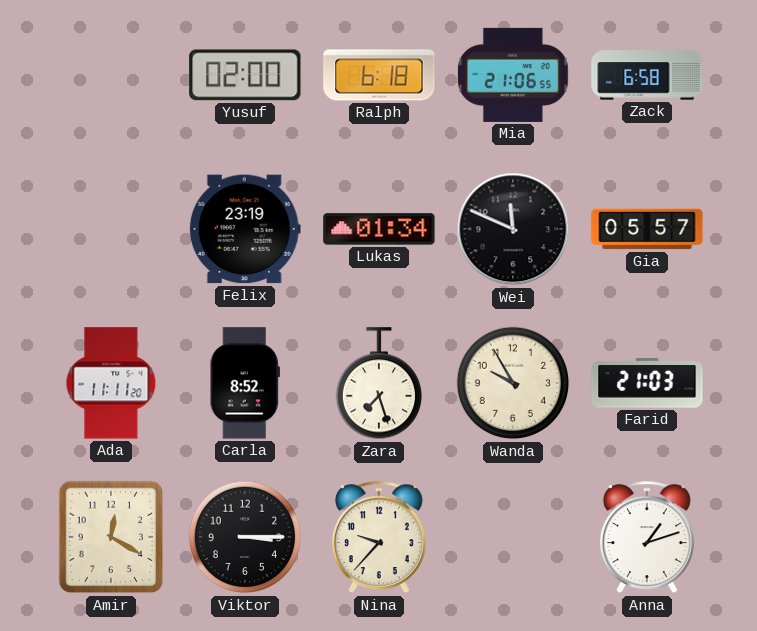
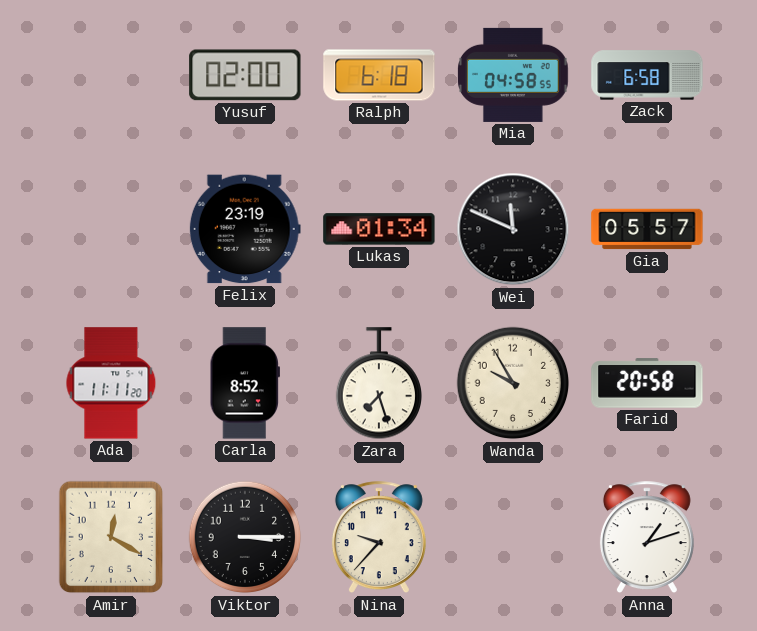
Mia: 21:06 -> 04:58 (514, 75)
Farid: 21:03 -> 20:58 (647, 383)
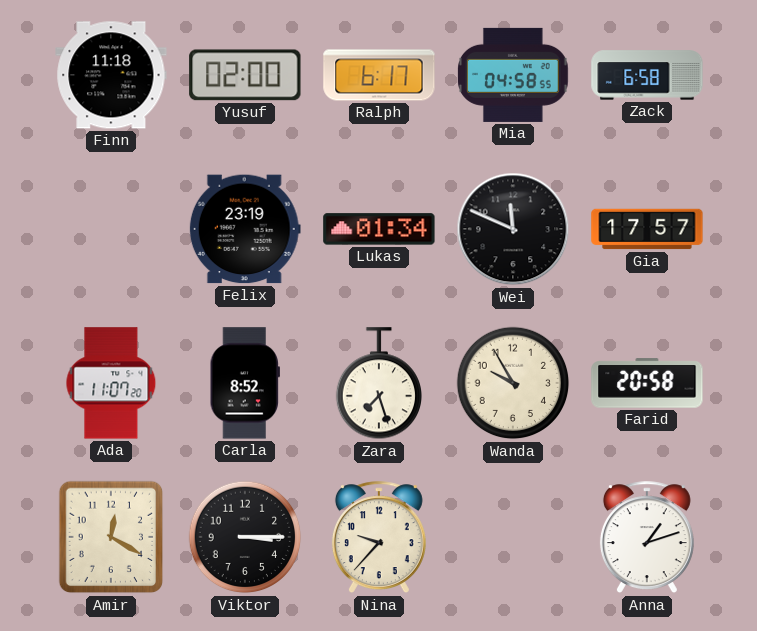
Finn: none -> 11:18 (111, 75)
Ralph: 6:18 -> 6:17 (379, 75)
Gia: 05:57 -> 17:57 (647, 229)
Ada: 11:11 -> 11:07 (111, 383)
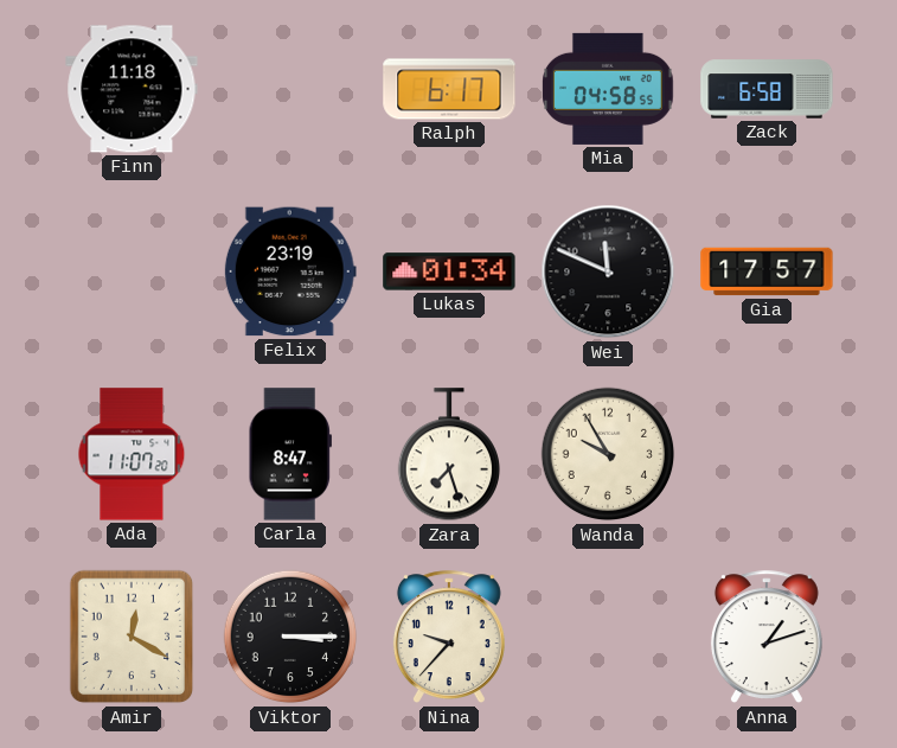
Yusuf: 02:00 -> none (245, 75)
Carla: 8:52 -> 8:47 (289, 454)
Farid: 20:58 -> none (647, 383)
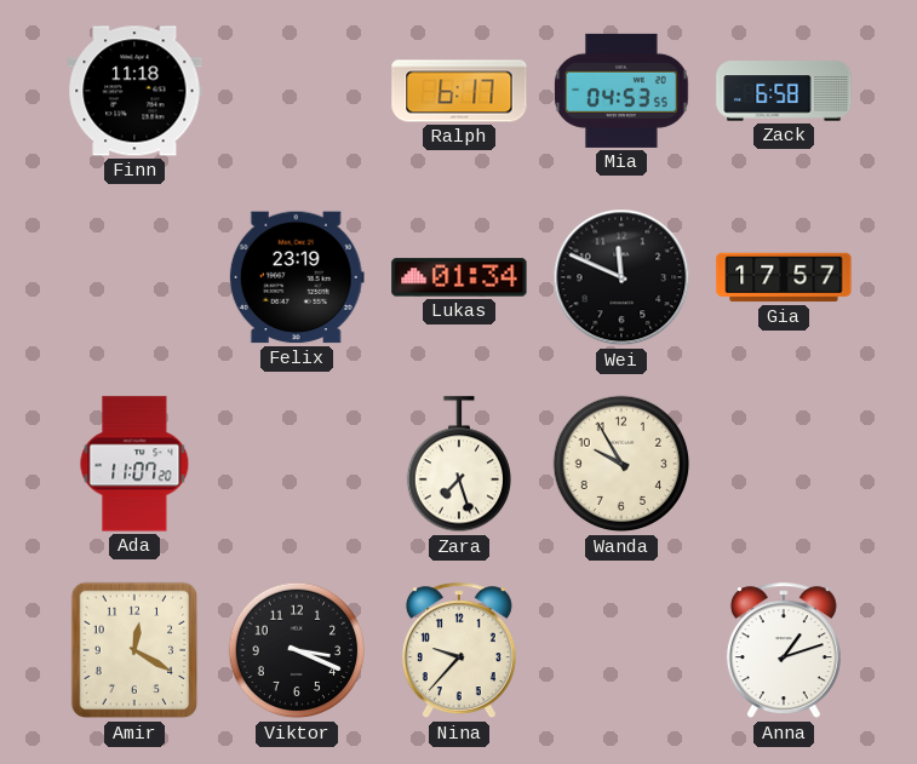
Mia: 04:58 -> 04:53 (623, 91)
Carla: 8:47 -> none (289, 454)
Viktor: 3:15 -> 3:19 (297, 650)
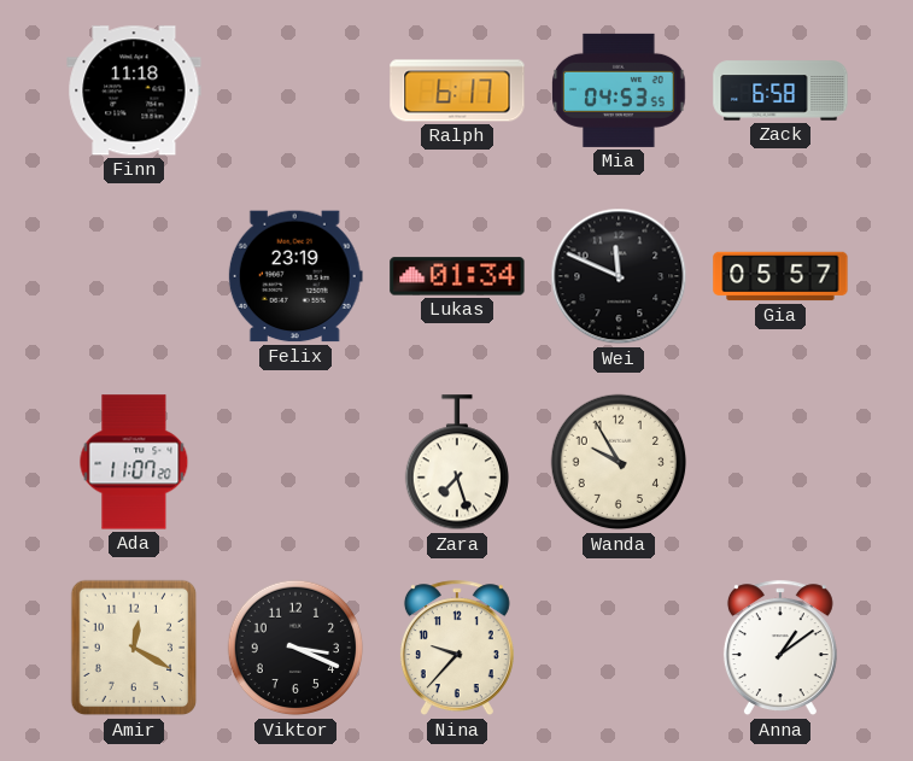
Gia: 17:57 -> 05:57 (780, 276)
Anna: 1:12 -> 1:09 (780, 649)
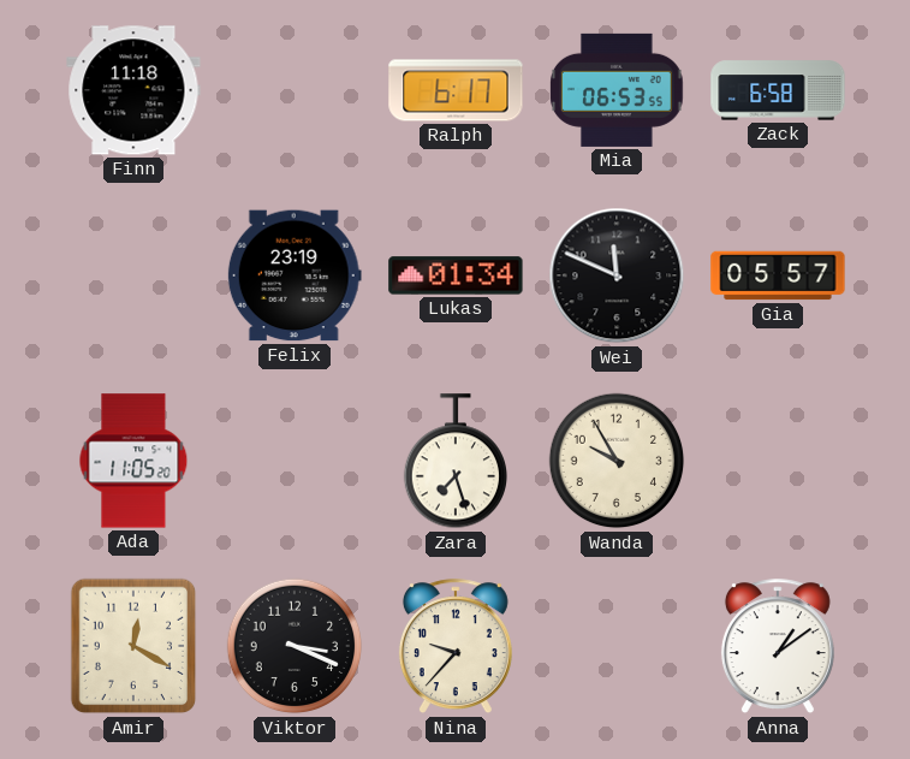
Mia: 04:53 -> 06:53 (618, 90)
Ada: 11:07 -> 11:05 (133, 461)
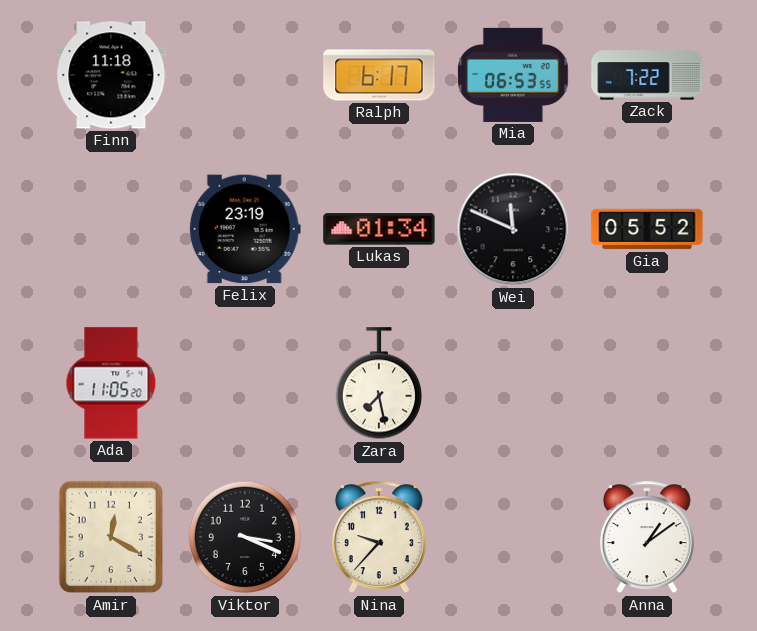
Zack: 6:58 -> 7:22 (647, 75)
Gia: 05:57 -> 05:52 (647, 229)
Zara: 7:27 -> 7:28 (378, 384)
Wanda: 9:55 -> none (617, 461)
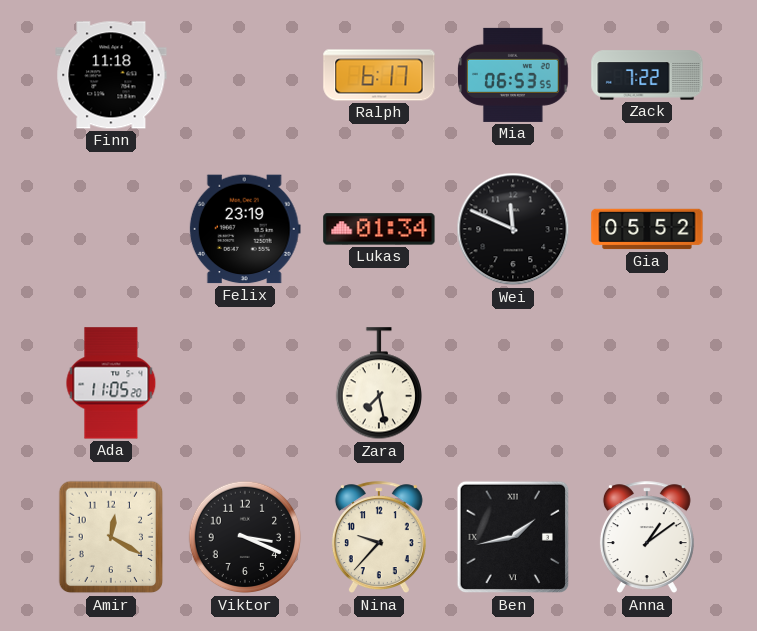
Ben: none -> 1:43 (513, 537)
